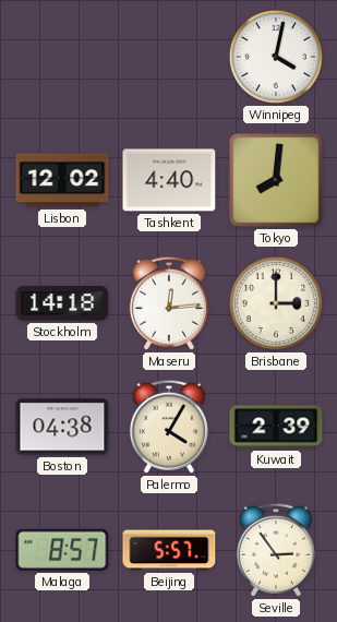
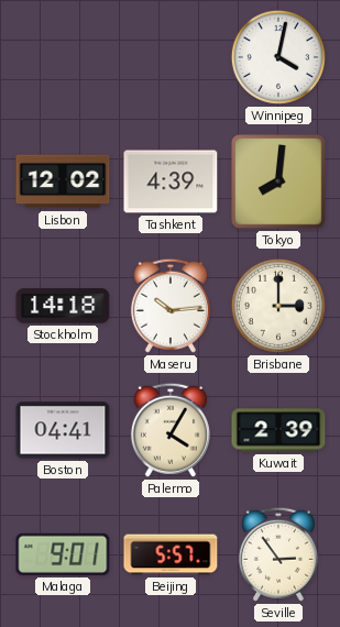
Tashkent: 4:40 -> 4:39 (171, 182)
Maseru: 12:14 -> 10:14 (171, 306)
Boston: 04:38 -> 04:41 (63, 430)
Malaga: 8:57 -> 9:01 (63, 554)
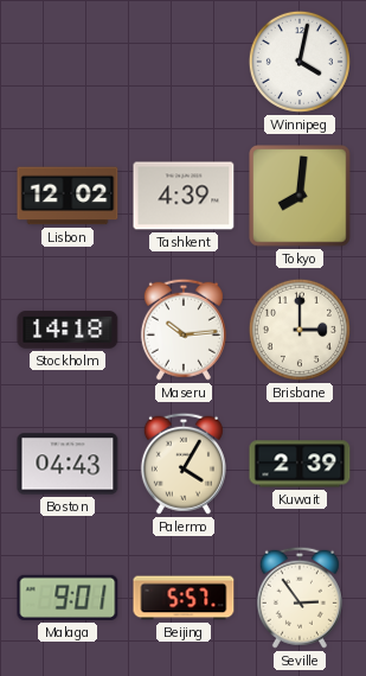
Boston: 04:41 -> 04:43 (68, 464)
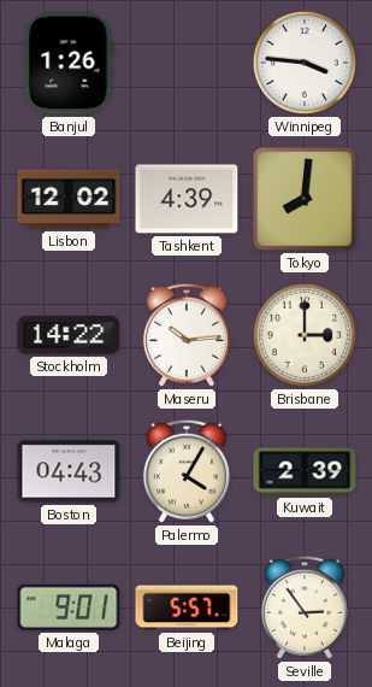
Banjul: none -> 1:26 (69, 63)
Winnipeg: 4:02 -> 3:46 (305, 63)
Stockholm: 14:18 -> 14:22 (69, 335)
